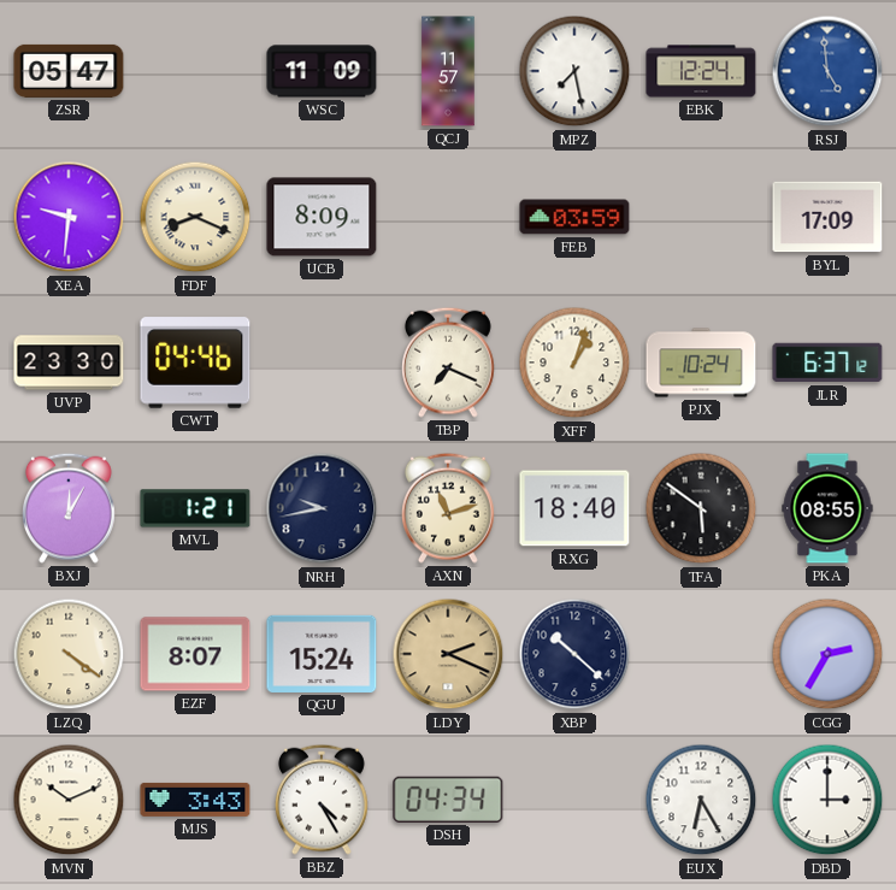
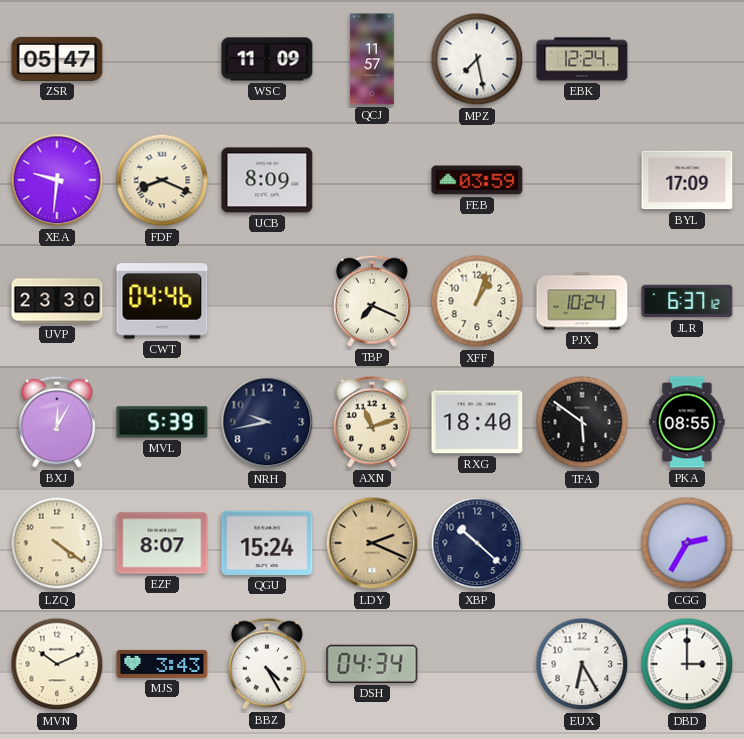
RSJ: 4:59 -> none (827, 71)
MVL: 1:21 -> 5:39 (162, 422)
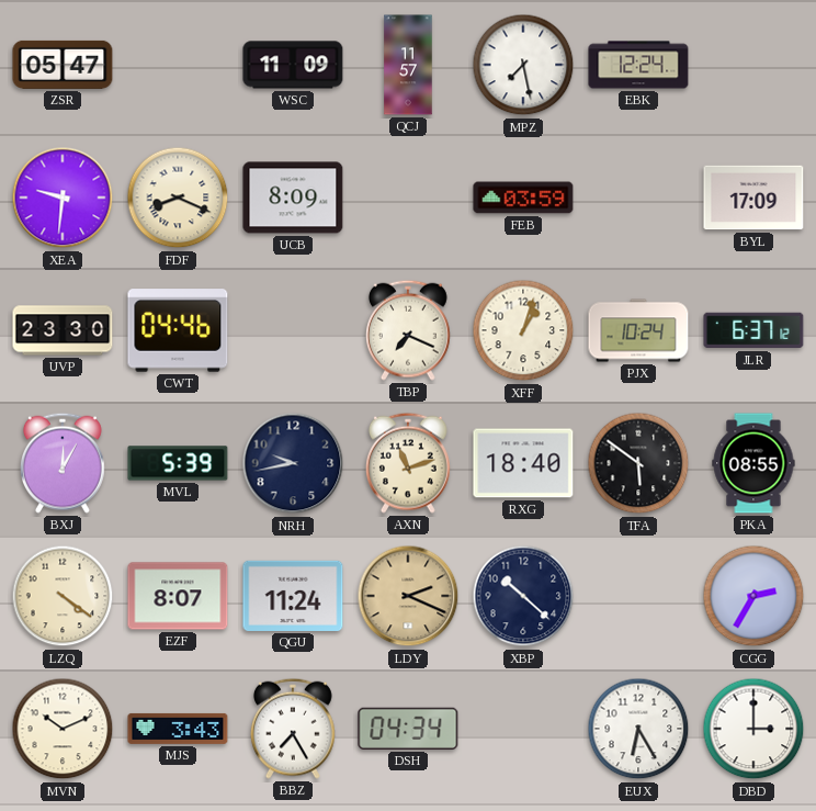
QGU: 15:24 -> 11:24 (293, 596)
BBZ: 4:25 -> 7:25 (293, 729)
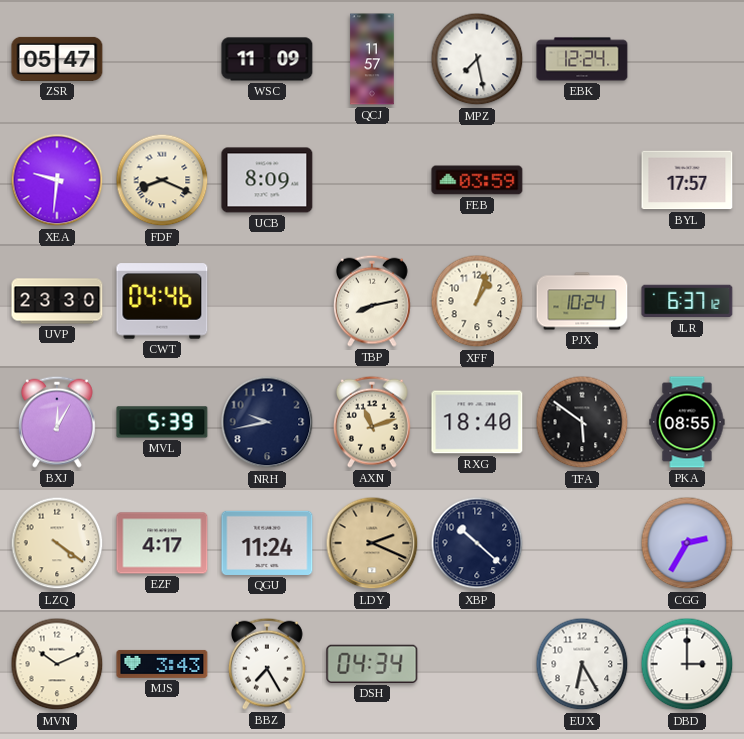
BYL: 17:09 -> 17:57 (687, 180)
TBP: 7:19 -> 8:13 (372, 301)
EZF: 8:07 -> 4:17 (162, 543)
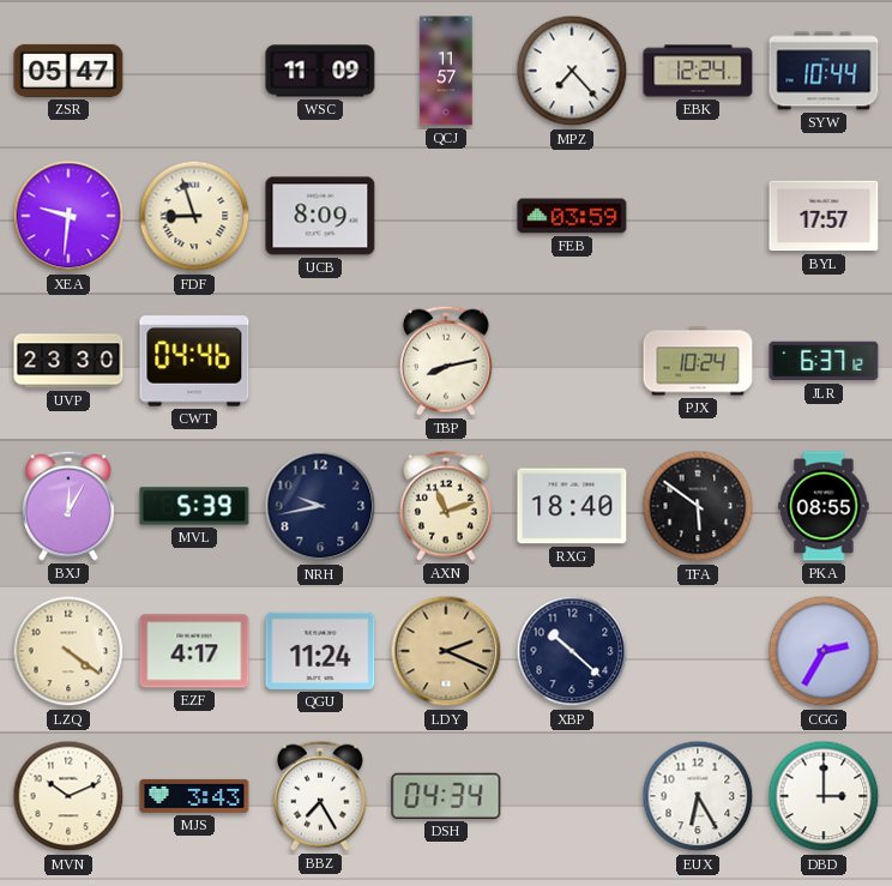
MPZ: 7:28 -> 7:23 (572, 71)
SYW: none -> 10:44 (824, 71)
FDF: 8:19 -> 8:57 (194, 216)
XFF: 1:03 -> none (477, 301)
